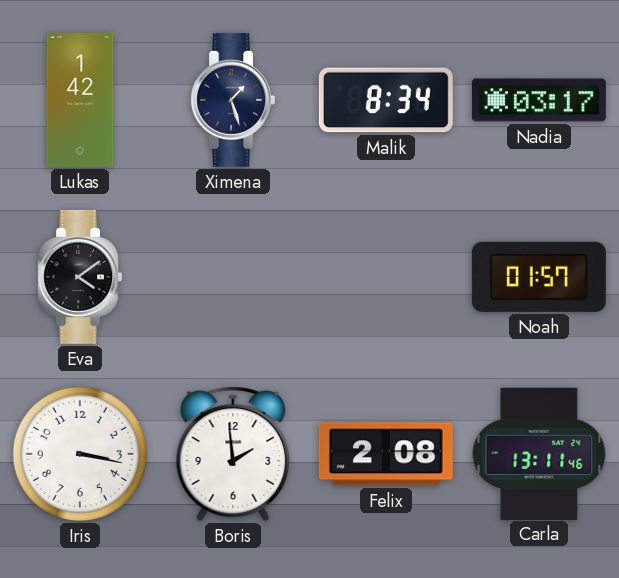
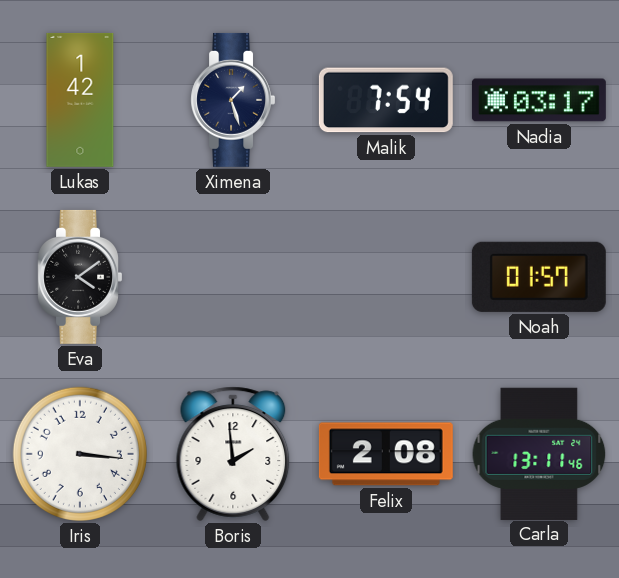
Malik: 8:34 -> 7:54 (386, 100)
Iris: 3:17 -> 3:16 (80, 454)
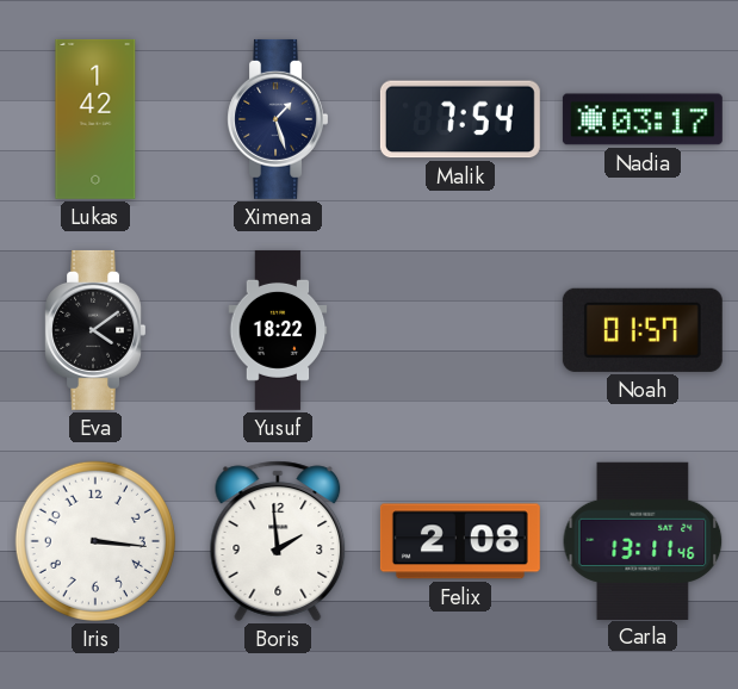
Yusuf: none -> 18:22 (278, 330)
